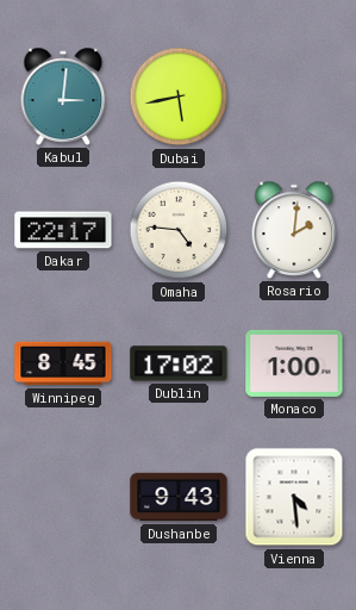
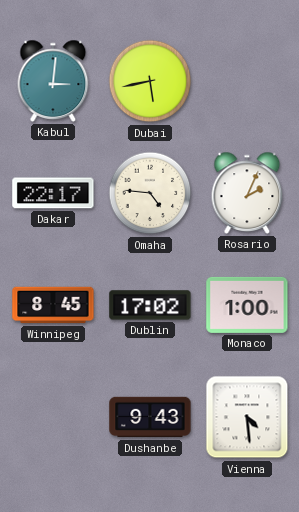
Rosario: 2:01 -> 2:04 (247, 193)
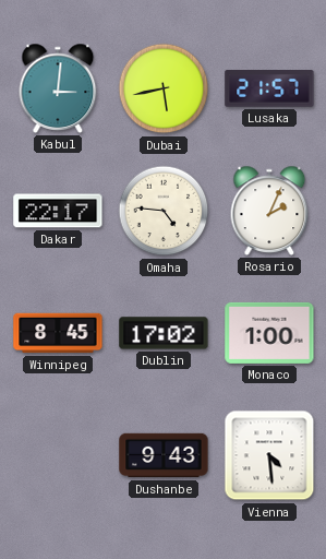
Lusaka: none -> 21:57 (269, 90)
